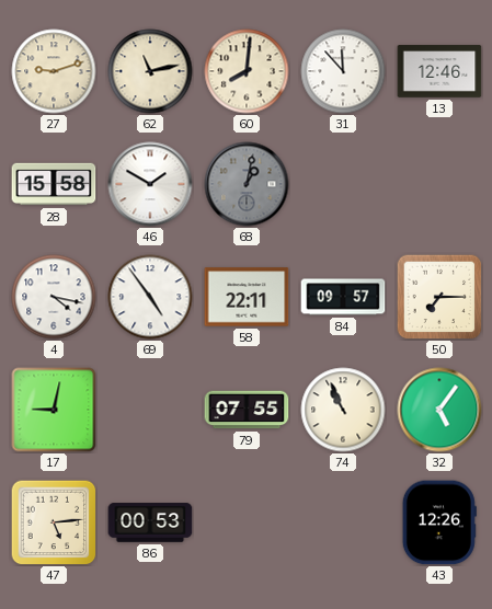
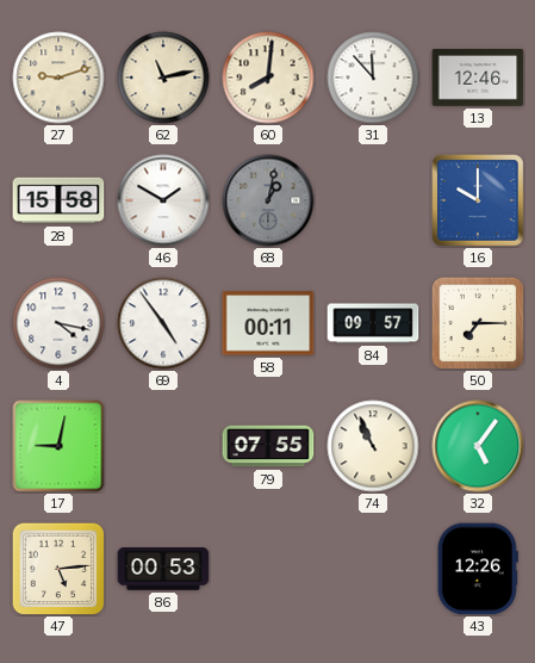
16: none -> 10:00 (478, 200)
58: 22:11 -> 00:11 (268, 323)
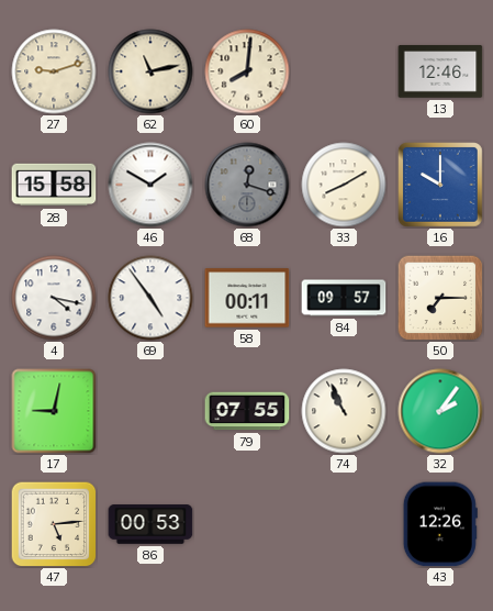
31: 11:53 -> none (373, 78)
68: 1:02 -> 12:18 (247, 185)
33: none -> 8:10 (344, 185)
32: 5:06 -> 2:06 (440, 411)
